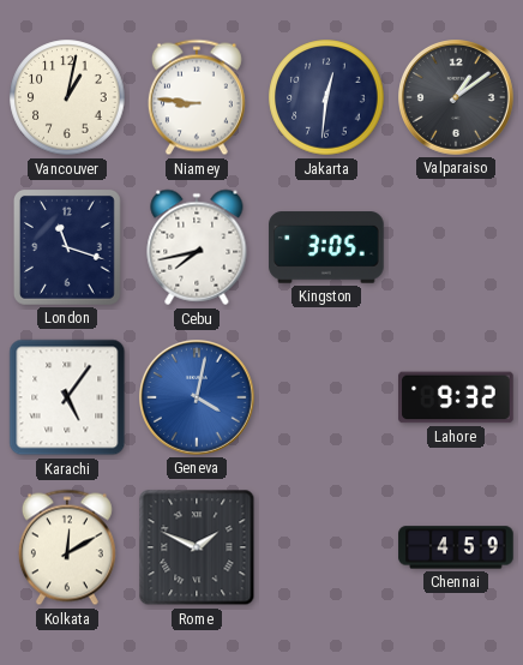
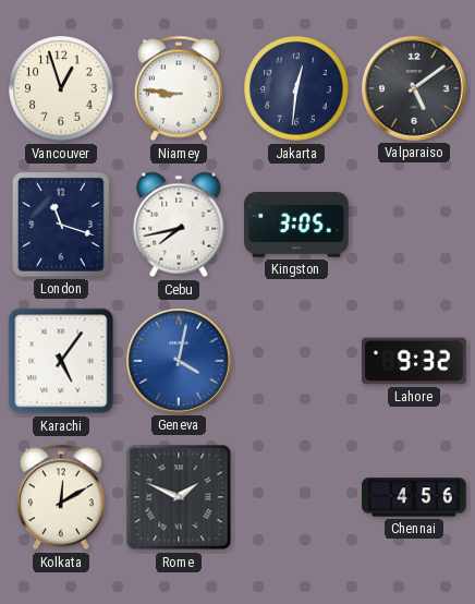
Vancouver: 1:02 -> 12:57 (61, 88)
Valparaiso: 1:09 -> 5:09 (415, 89)
Chennai: 4:59 -> 4:56 (414, 497)
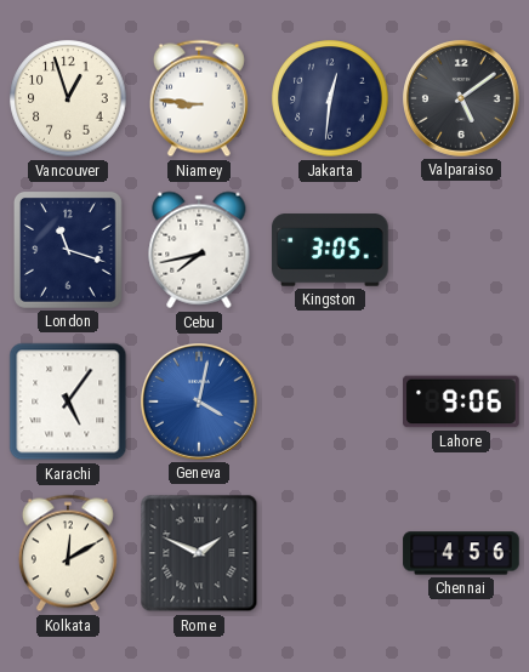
Lahore: 9:32 -> 9:06 (461, 402)
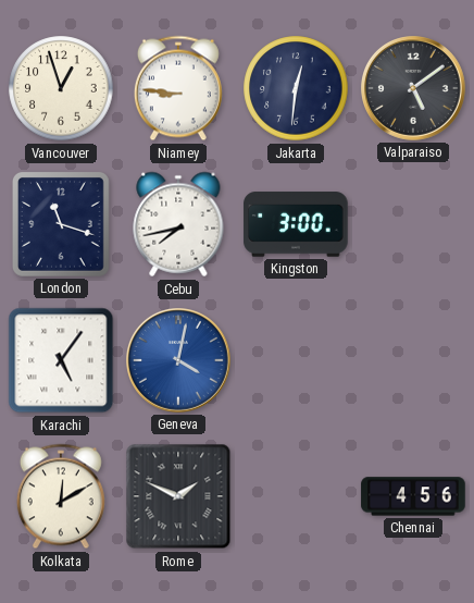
Kingston: 3:05 -> 3:00 (296, 224)
Lahore: 9:06 -> none (461, 402)
